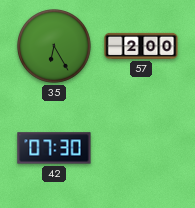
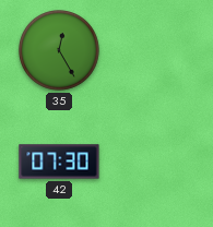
35: 6:25 -> 12:25 (60, 51)
57: 2:00 -> none (141, 46)
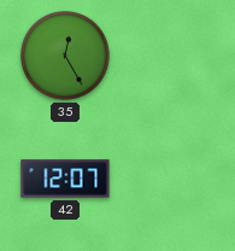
42: 07:30 -> 12:07 (65, 179)
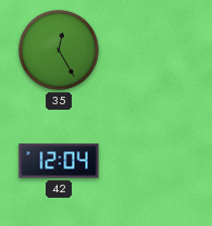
42: 12:07 -> 12:04 (59, 161)
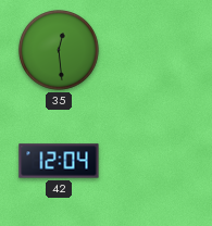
35: 12:25 -> 12:29 (60, 51)
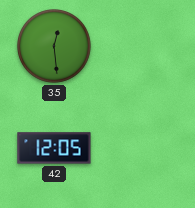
42: 12:04 -> 12:05 (54, 148)
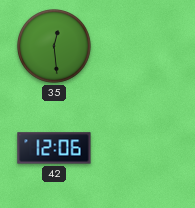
42: 12:05 -> 12:06 (54, 148)
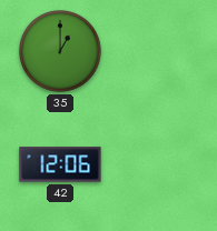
35: 12:29 -> 1:00 (61, 52)
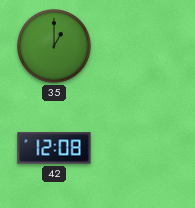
42: 12:06 -> 12:08 (54, 148)
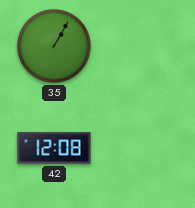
35: 1:00 -> 1:05 (55, 47)
